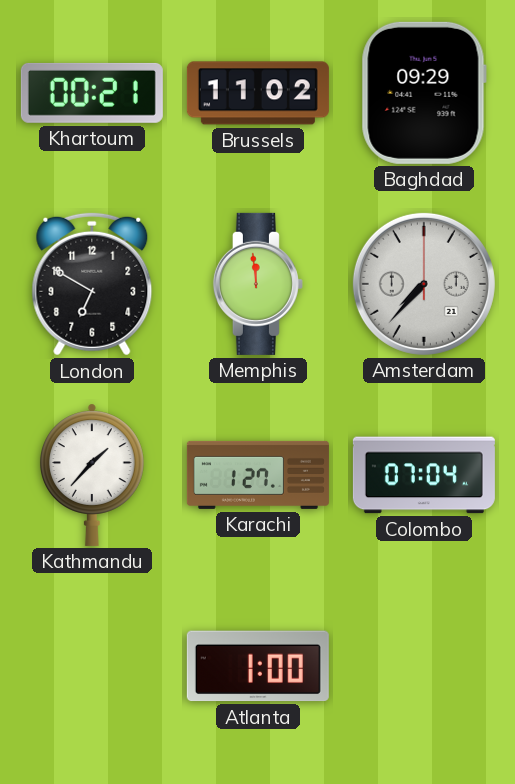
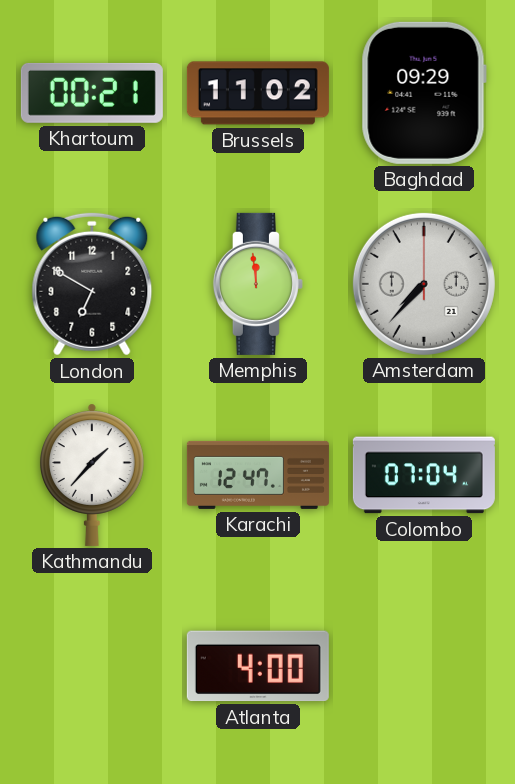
Karachi: 1:27 -> 12:47 (258, 475)
Atlanta: 1:00 -> 4:00 (258, 666)
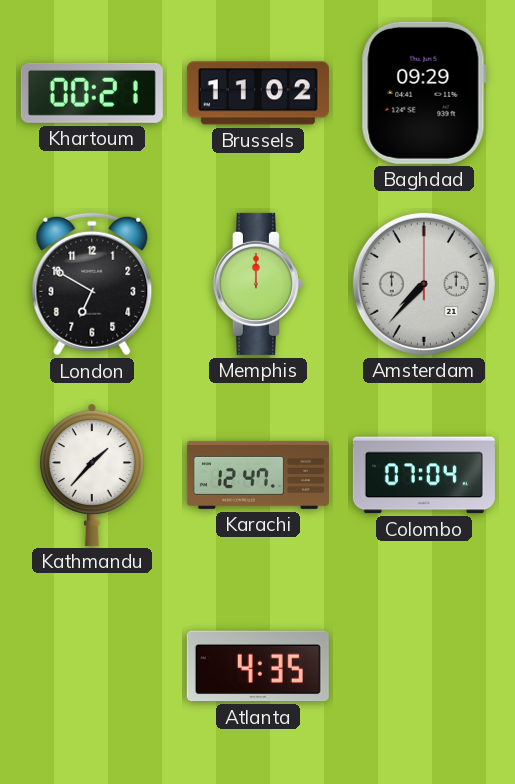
Memphis: 11:59 -> 12:00 (258, 284)
Atlanta: 4:00 -> 4:35 (258, 666)
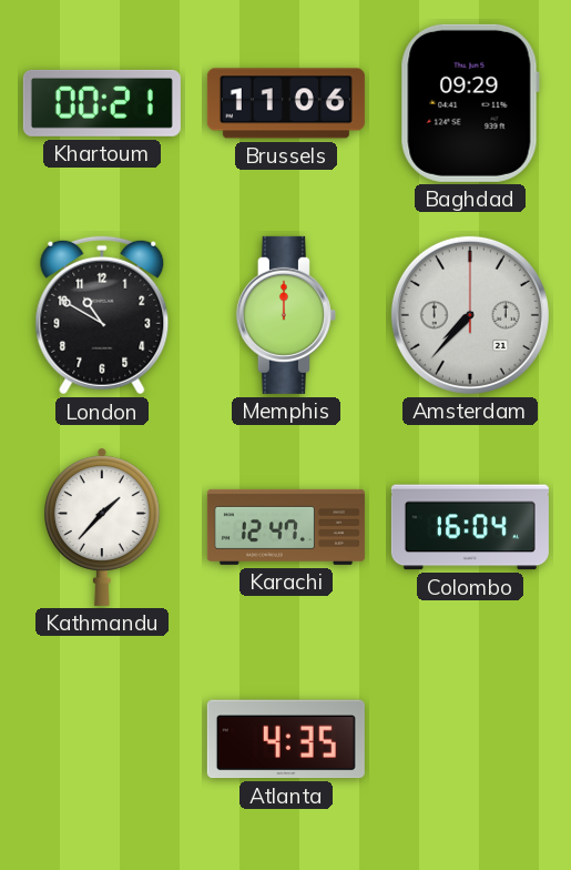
Brussels: 11:02 -> 11:06 (286, 103)
London: 6:50 -> 10:50 (102, 315)
Colombo: 07:04 -> 16:04 (470, 527)
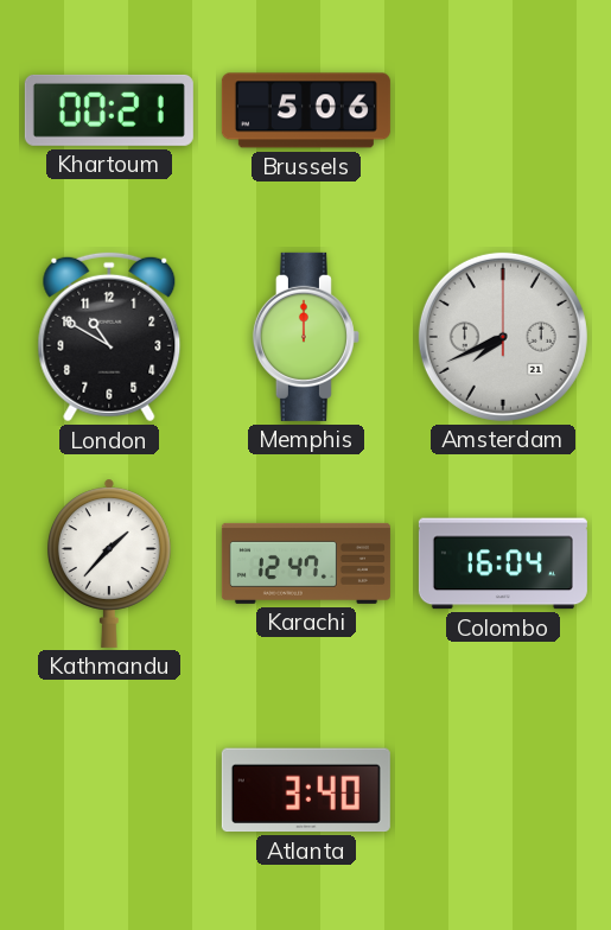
Brussels: 11:06 -> 5:06 (306, 110)
Baghdad: 09:29 -> none (470, 103)
Amsterdam: 7:37 -> 7:41 (503, 337)
Atlanta: 4:35 -> 3:40 (306, 790)
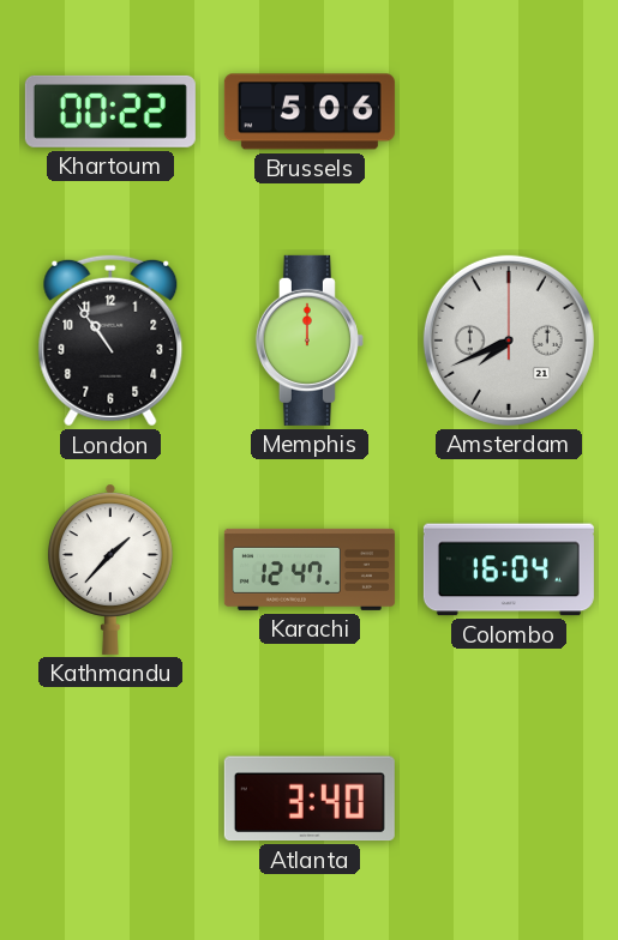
Khartoum: 00:21 -> 00:22 (110, 112)
London: 10:50 -> 10:54 (110, 341)
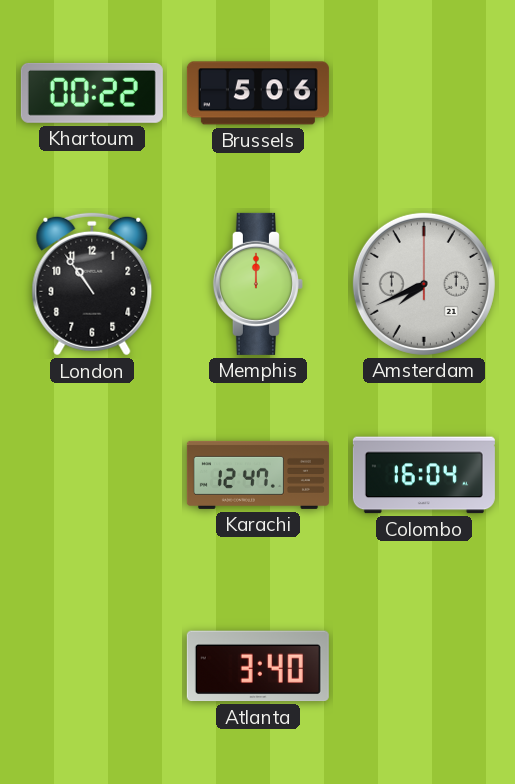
Kathmandu: 1:37 -> none (110, 570)
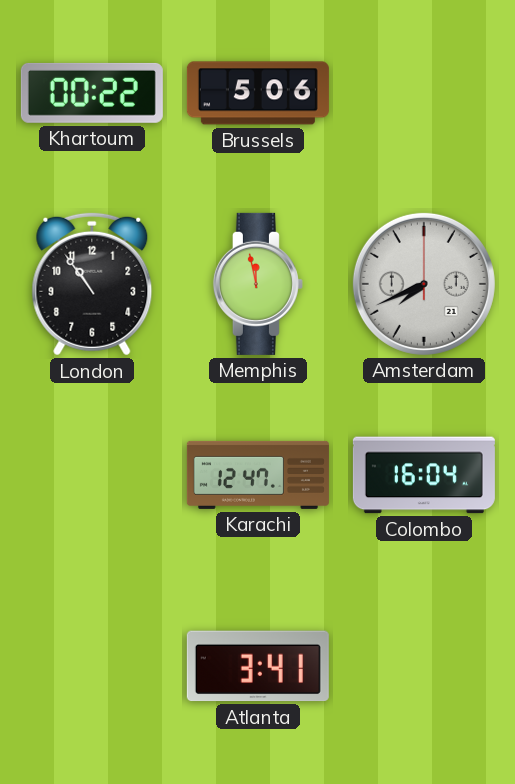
Memphis: 12:00 -> 11:58 (258, 284)
Atlanta: 3:40 -> 3:41 (258, 666)
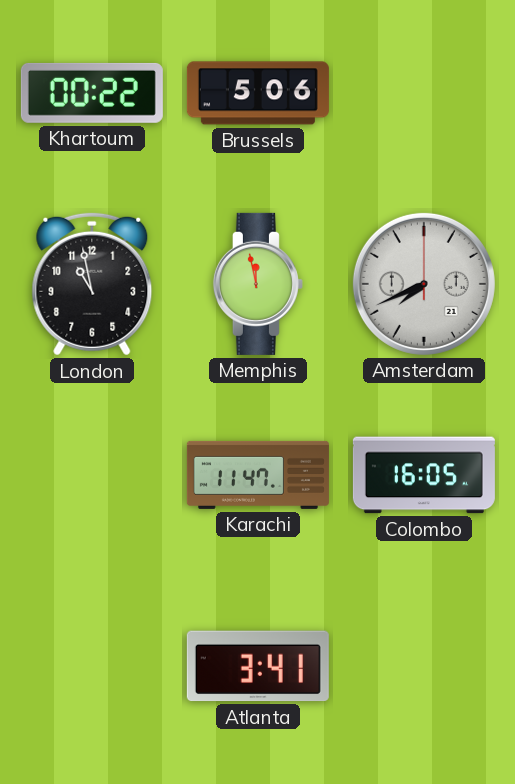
London: 10:54 -> 10:58 (92, 284)
Karachi: 12:47 -> 11:47 (258, 475)
Colombo: 16:04 -> 16:05 (424, 475)
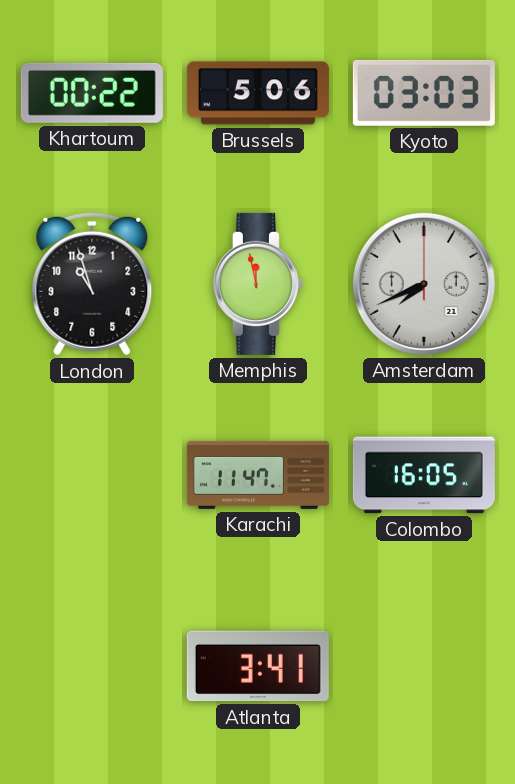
Kyoto: none -> 03:03 (424, 93)
London: 10:58 -> 10:57 (92, 284)
